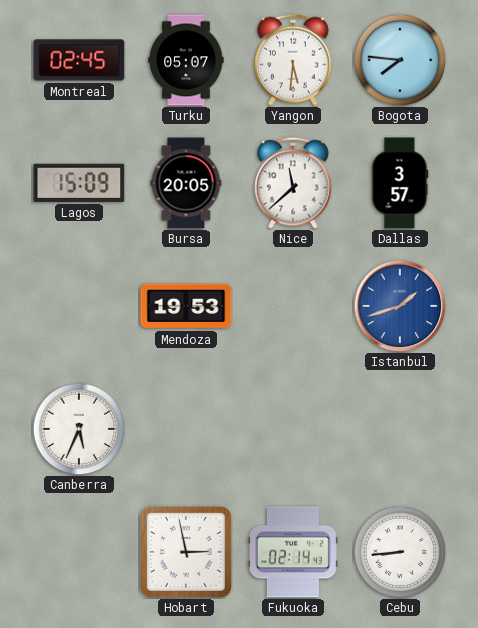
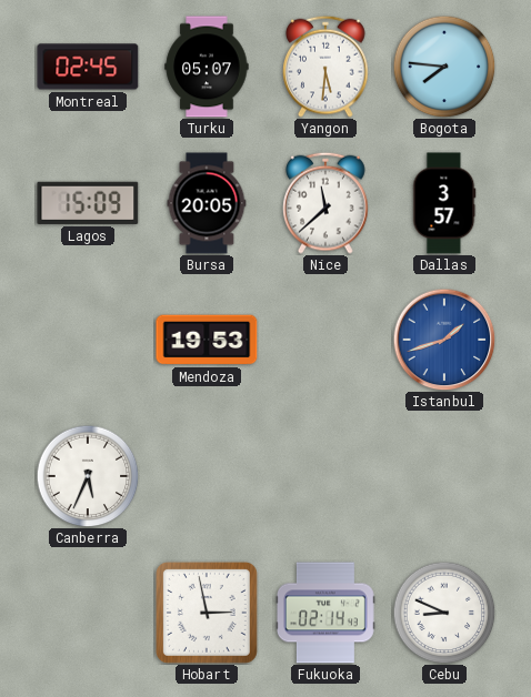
Cebu: 8:44 -> 8:49 (444, 613)
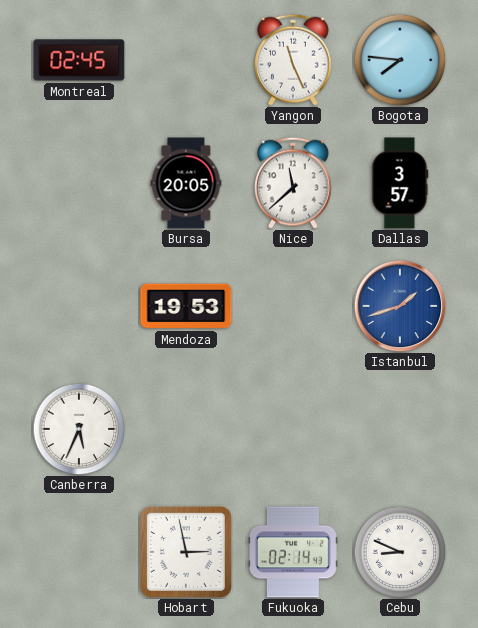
Turku: 05:07 -> none (207, 67)
Yangon: 5:31 -> 11:26 (293, 60)
Lagos: 15:09 -> none (88, 203)
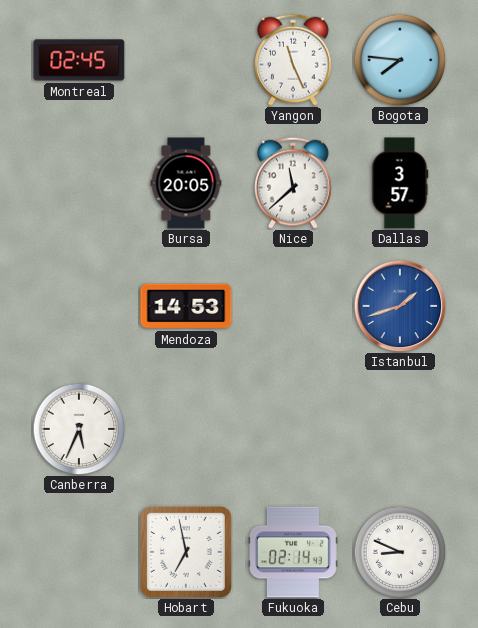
Mendoza: 19:53 -> 14:53 (186, 306)
Hobart: 2:58 -> 6:58 (186, 552)
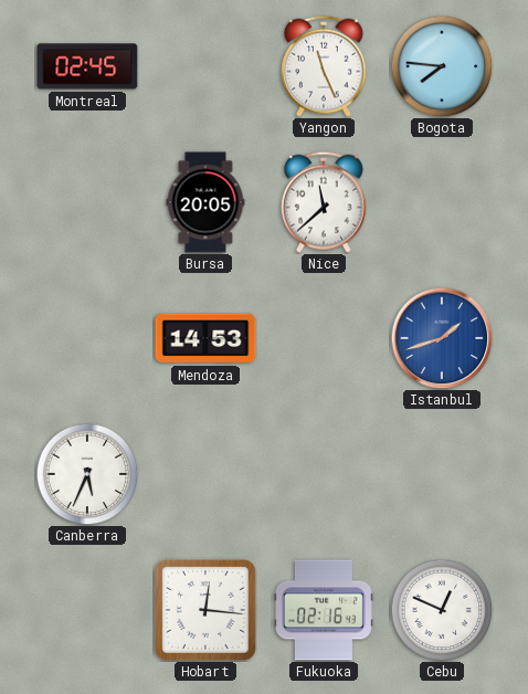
Dallas: 3:57 -> none (400, 183)
Hobart: 6:58 -> 12:16 (205, 610)
Fukuoka: 02:14 -> 02:16 (325, 610)
Cebu: 8:49 -> 12:49 (442, 610)
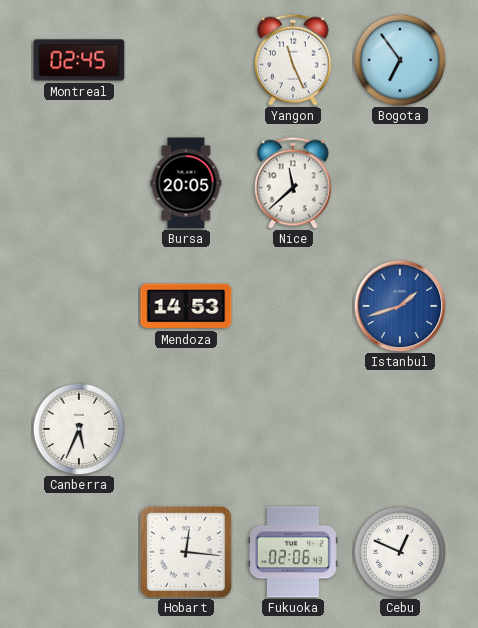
Bogota: 7:46 -> 6:54 (400, 60)
Fukuoka: 02:16 -> 02:06 (294, 552)
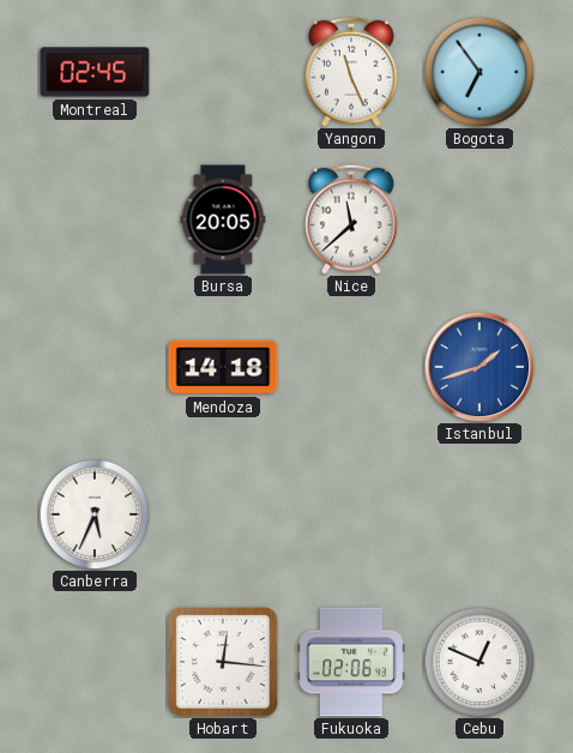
Mendoza: 14:53 -> 14:18 (223, 367)
